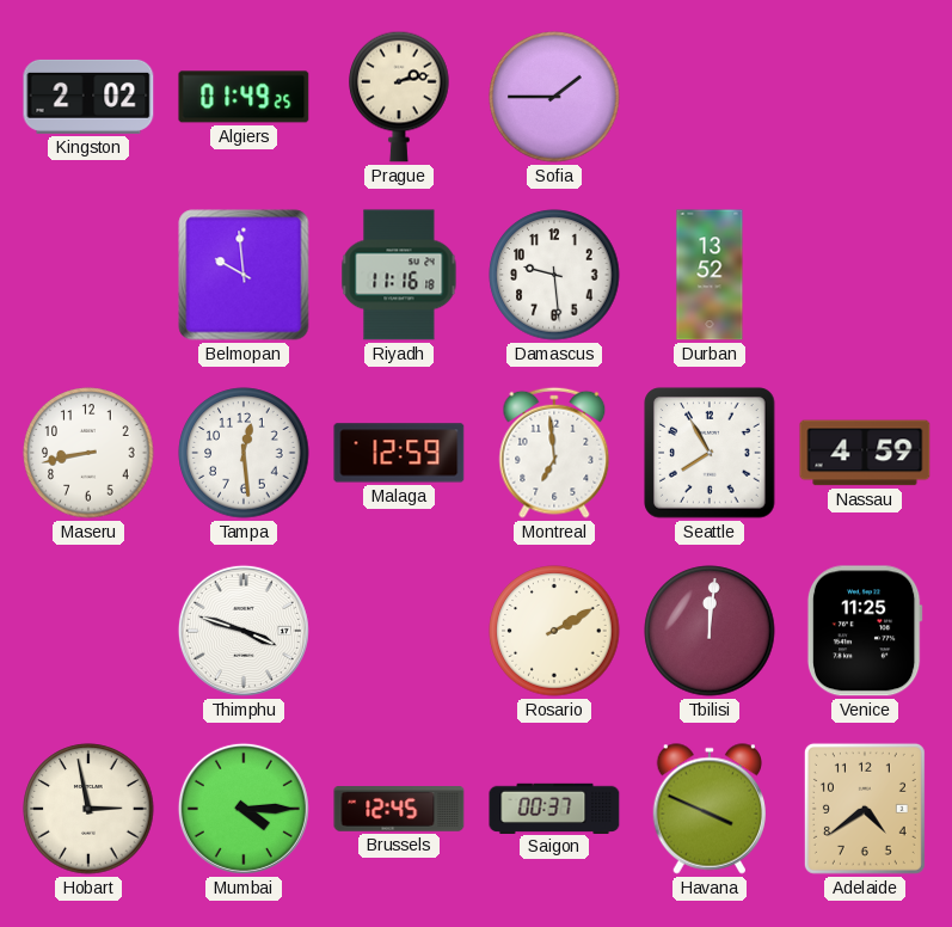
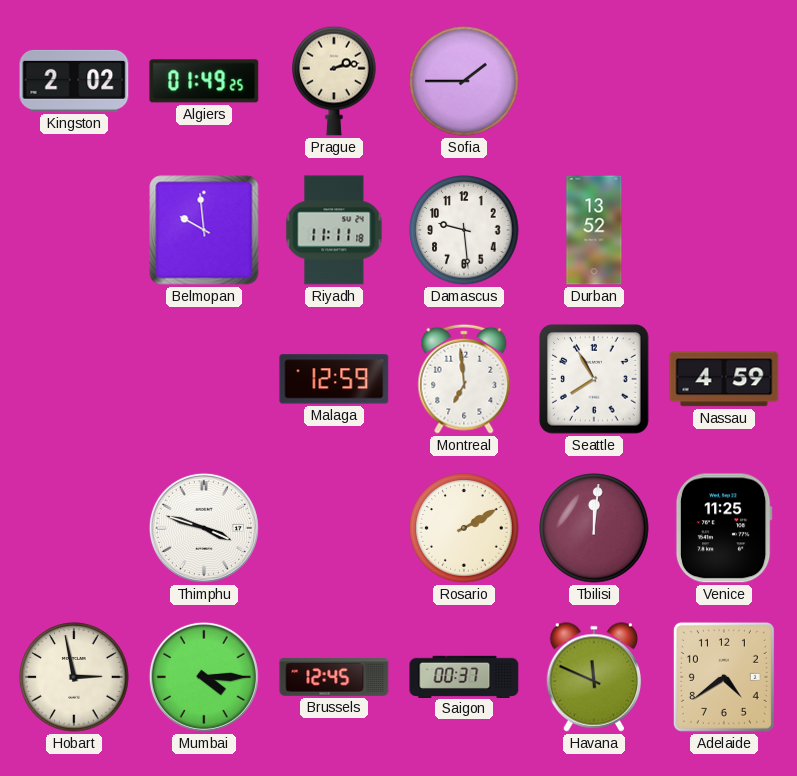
Riyadh: 11:16 -> 11:11 (334, 230)
Maseru: 8:43 -> none (88, 453)
Tampa: 12:29 -> none (244, 453)
Havana: 3:49 -> 11:49 (594, 677)
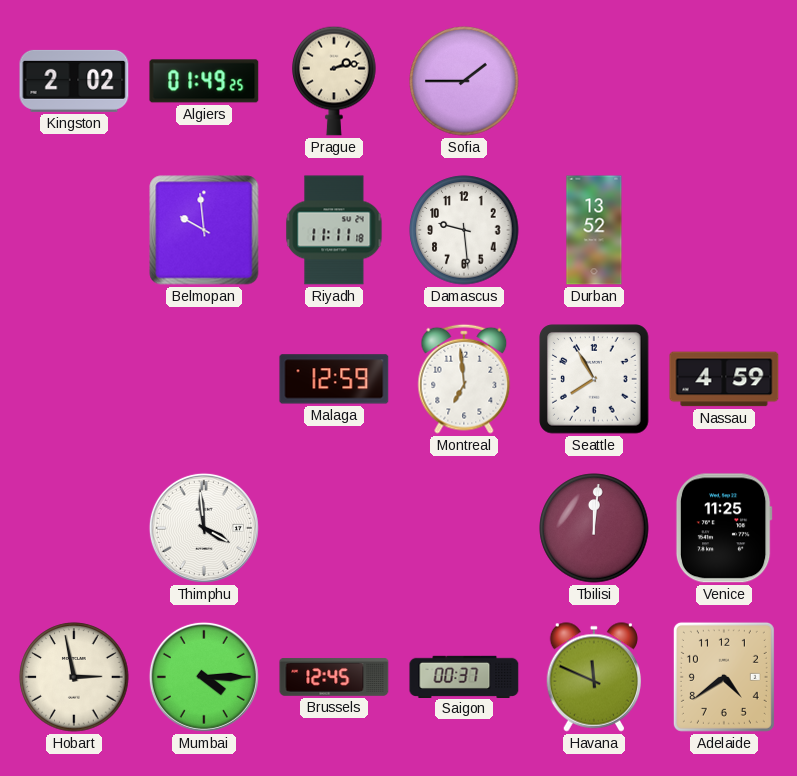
Thimphu: 3:48 -> 3:59 (204, 528)
Rosario: 2:10 -> none (464, 528)
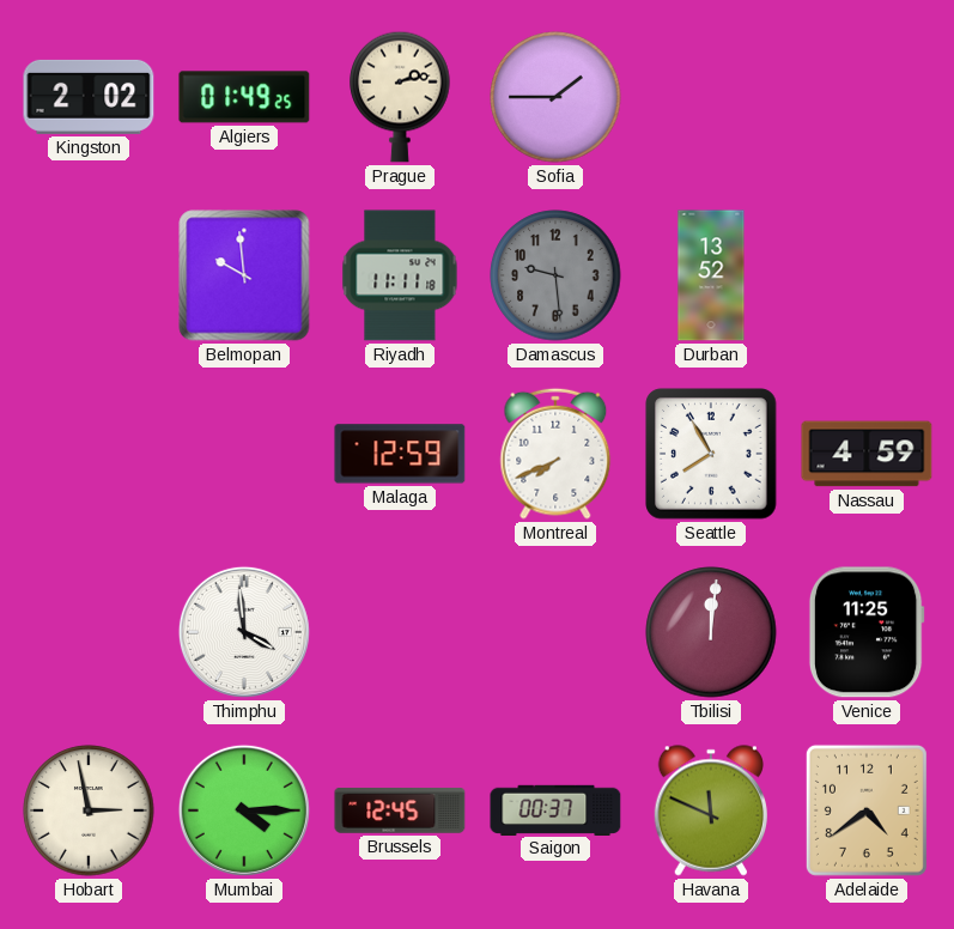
Damascus dial: white -> grey (555, 275)
Montreal: 6:59 -> 7:41 (555, 454)
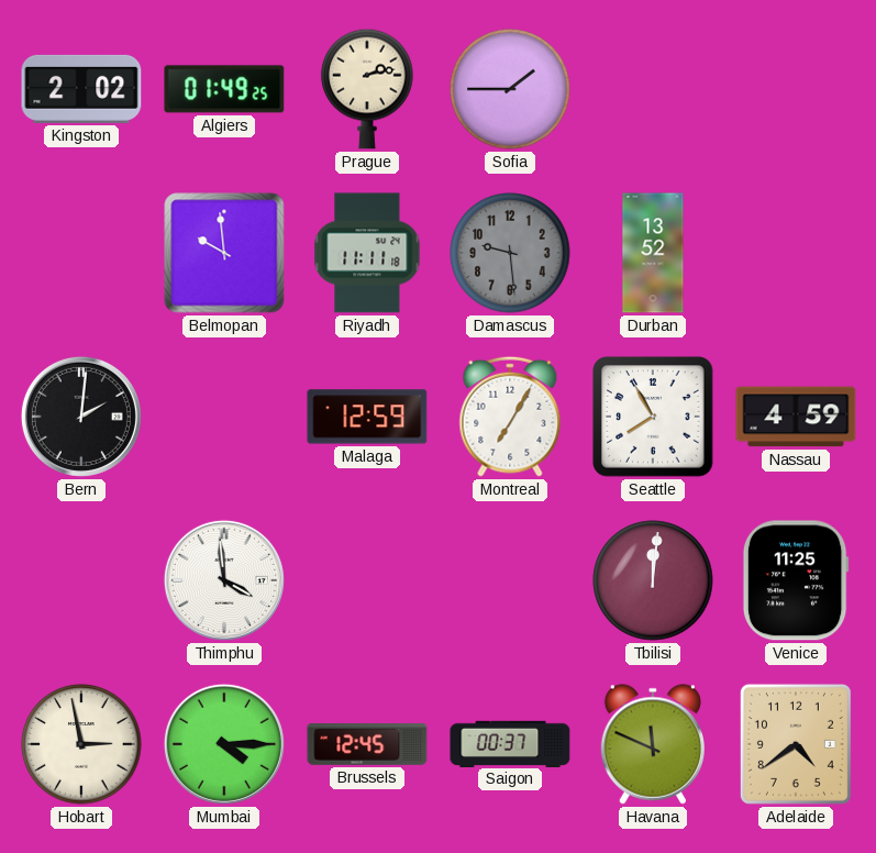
Bern: none -> 2:01 (81, 417)
Montreal: 7:41 -> 7:05 (510, 417)
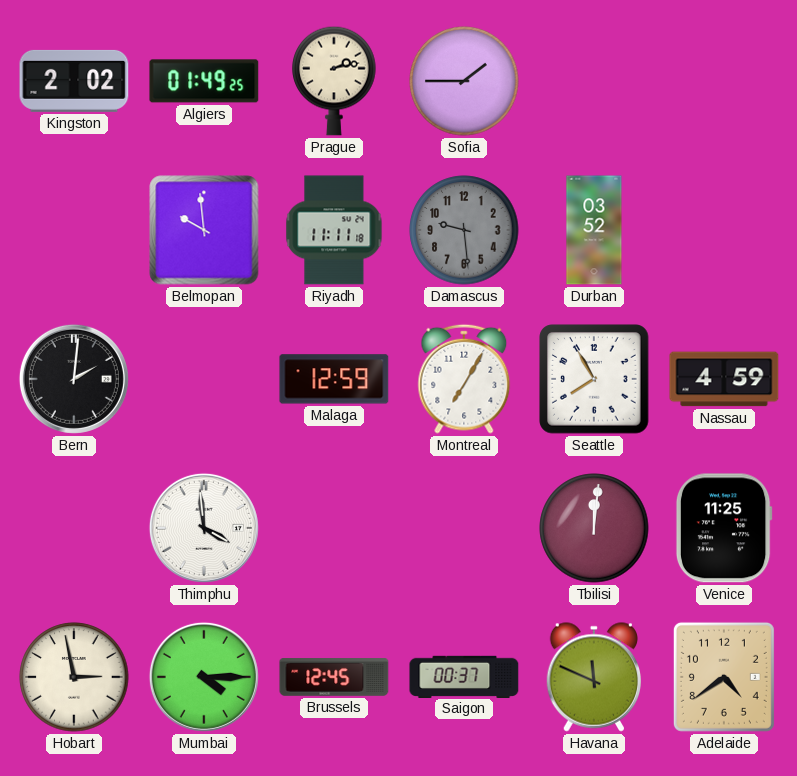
Durban: 13:52 -> 03:52 (594, 230)
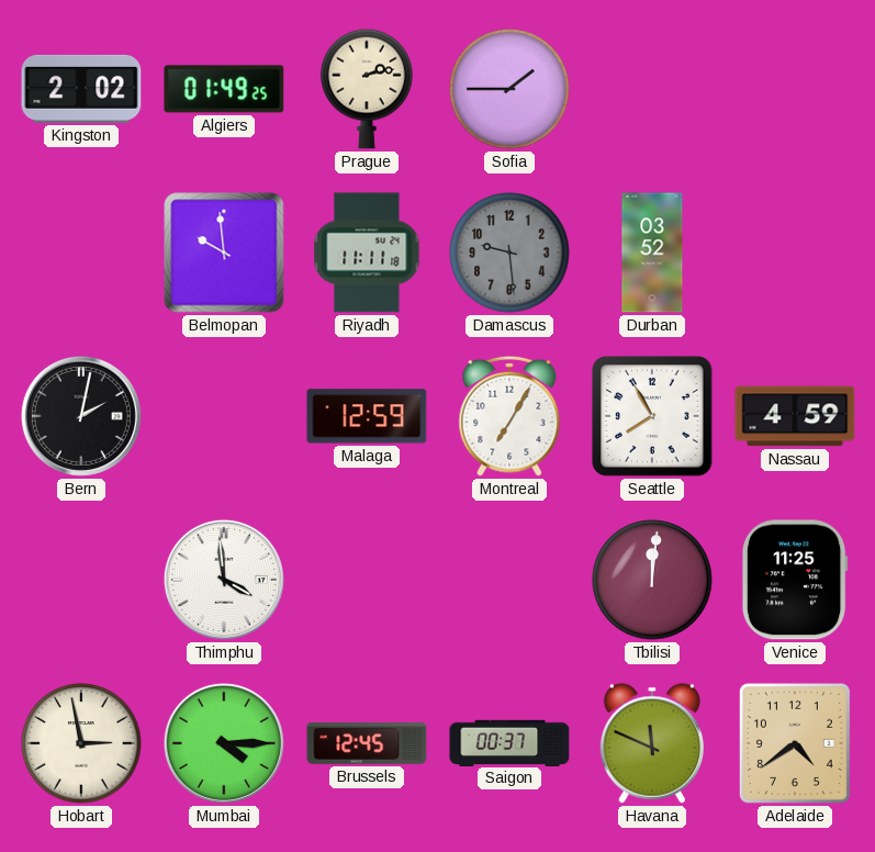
Bern: 2:01 -> 2:02 (81, 416)
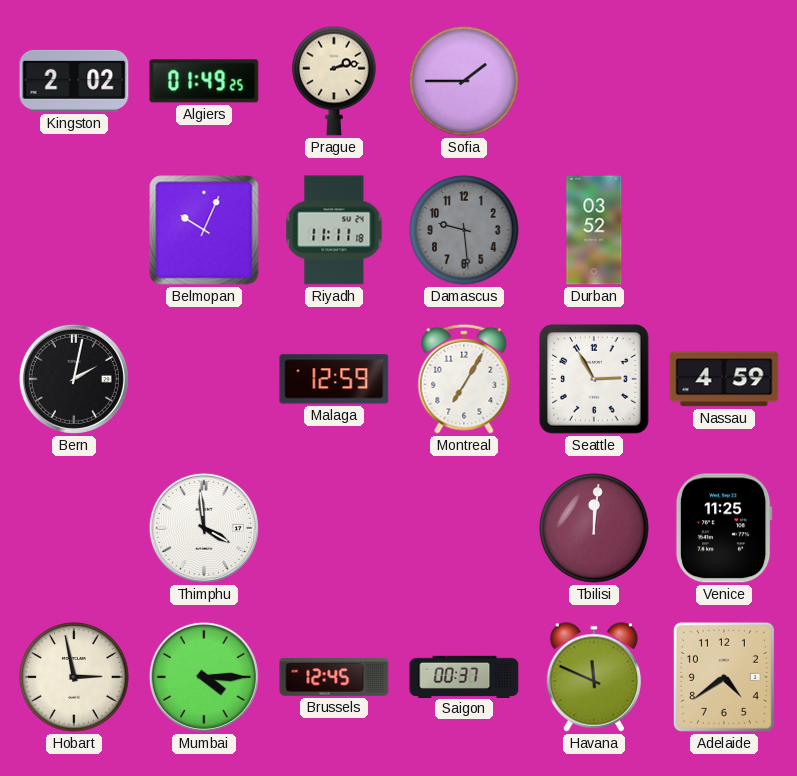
Belmopan: 9:59 -> 10:04 (204, 230)
Seattle: 7:55 -> 2:55 (594, 379)
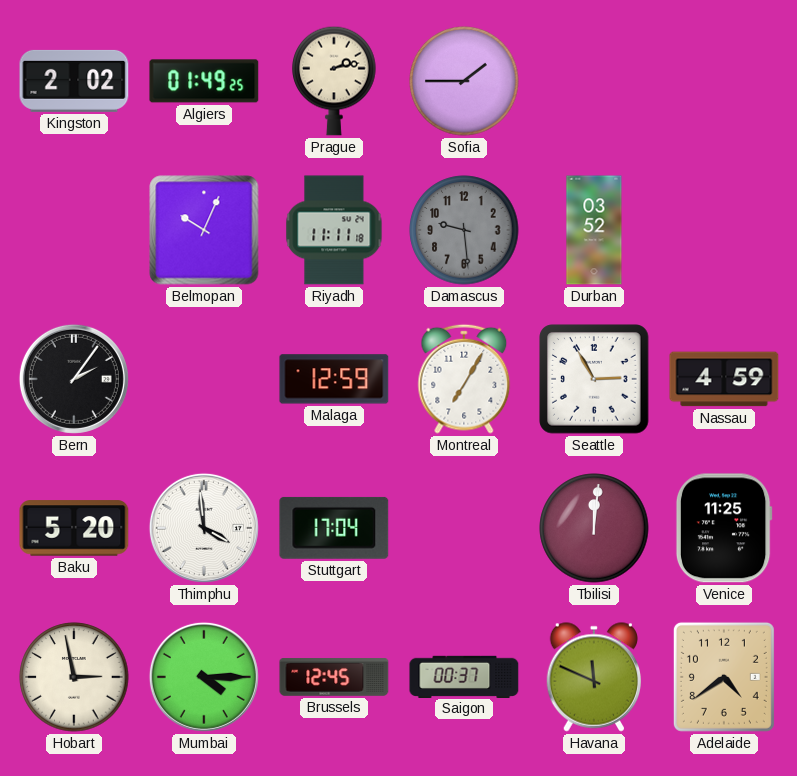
Bern: 2:02 -> 2:06 (74, 379)
Baku: none -> 5:20 (74, 528)
Stuttgart: none -> 17:04 (334, 528)
